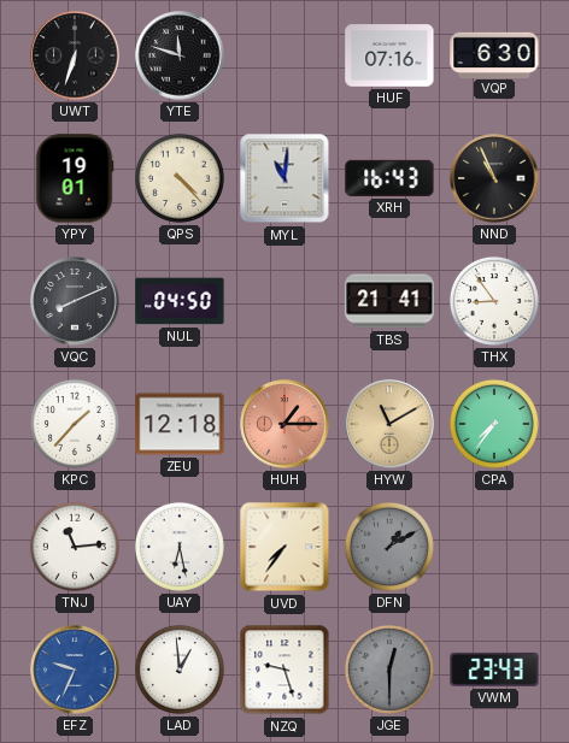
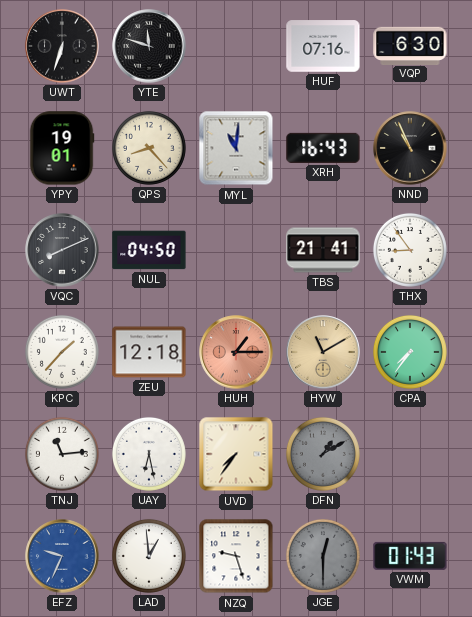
QPS: 4:23 -> 8:23 (149, 148)
VWM: 23:43 -> 01:43 (410, 556)
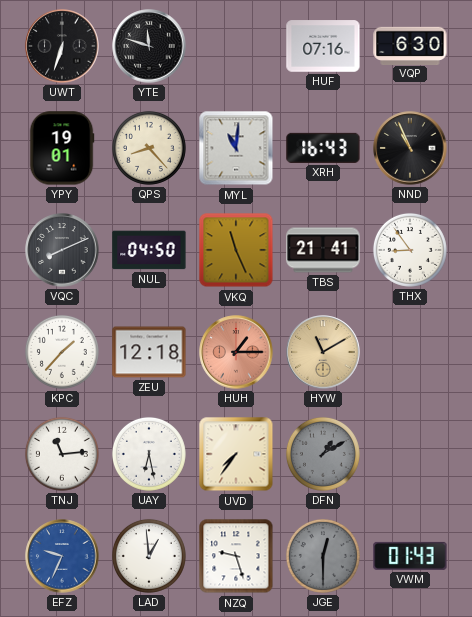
VKQ: none -> 11:26 (236, 250)
CPA: 7:36 -> none (410, 352)
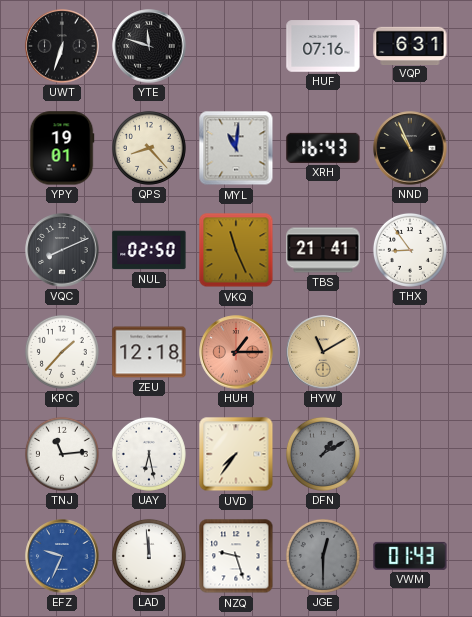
VQP: 6:30 -> 6:31 (410, 45)
NUL: 04:50 -> 02:50 (149, 250)
LAD: 12:59 -> 11:59 (149, 556)
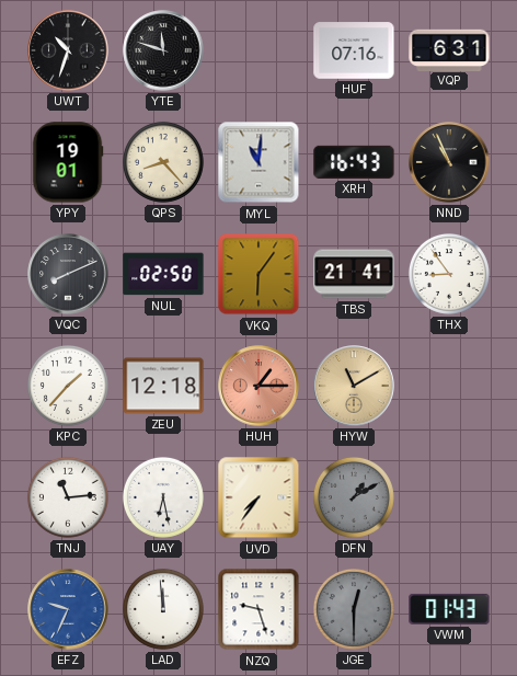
UWT: 6:33 -> 10:33 (68, 50)
VKQ: 11:26 -> 6:06 (258, 274)
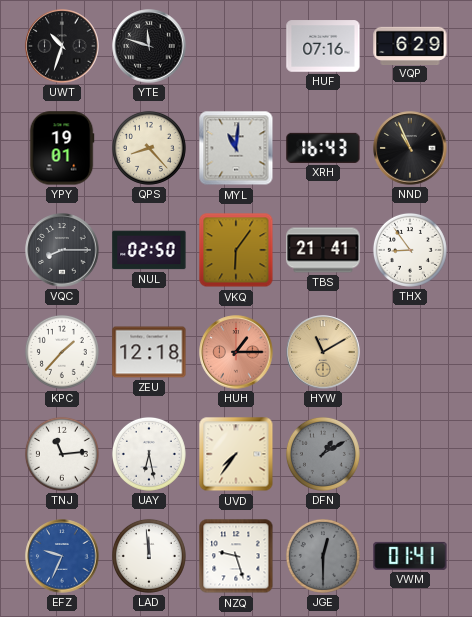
VQP: 6:31 -> 6:29 (410, 45)
VQC: 8:11 -> 8:15 (62, 250)
VWM: 01:43 -> 01:41 (410, 556)
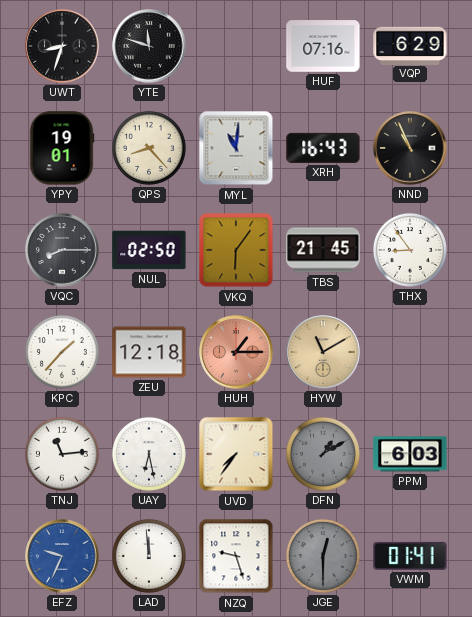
UWT: 10:33 -> 8:33 (62, 46)
TBS: 21:41 -> 21:45 (323, 250)
PPM: none -> 6:03 (410, 454)
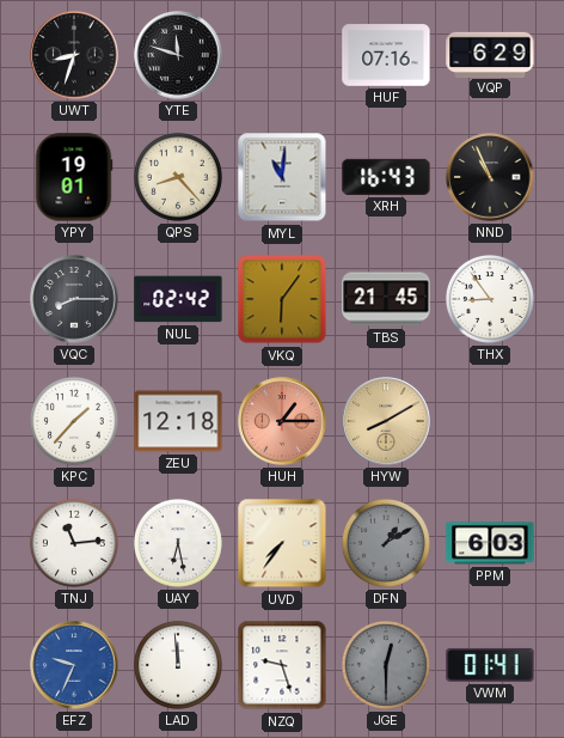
NUL: 02:50 -> 02:42 (178, 299)
HYW: 11:10 -> 8:10 (386, 421)
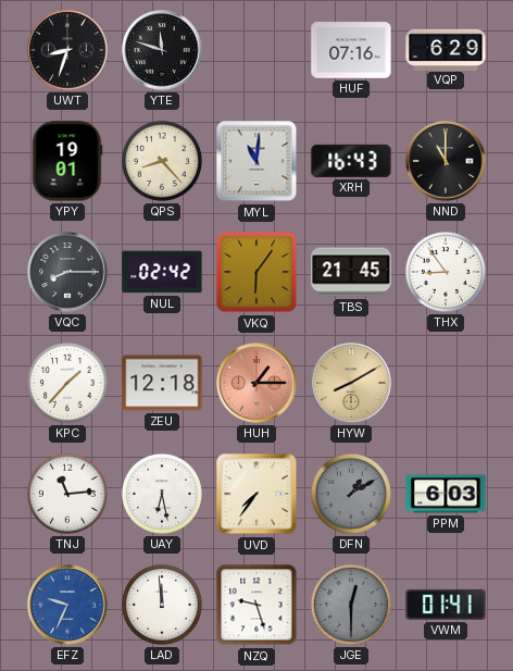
NND: 10:56 -> 11:00 (446, 161)
